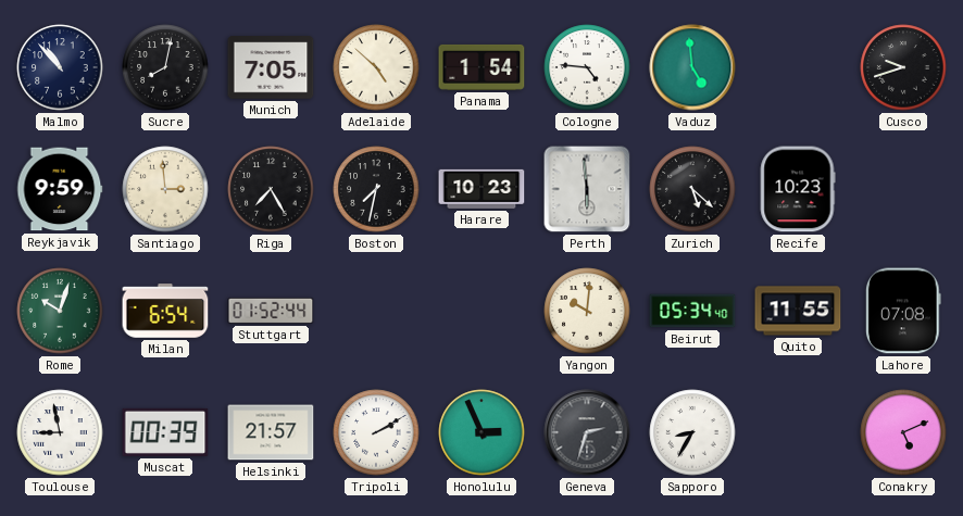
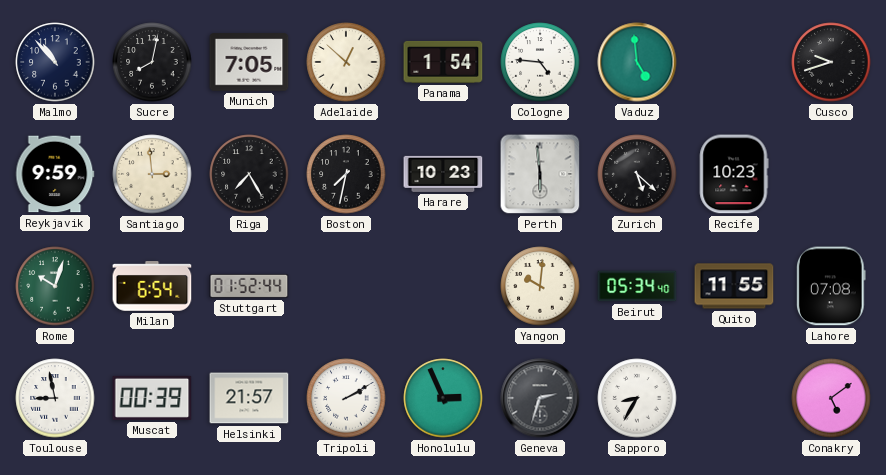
Adelaide: 4:52 -> 12:52 (346, 62)
Conakry: 5:11 -> 5:09 (831, 398)
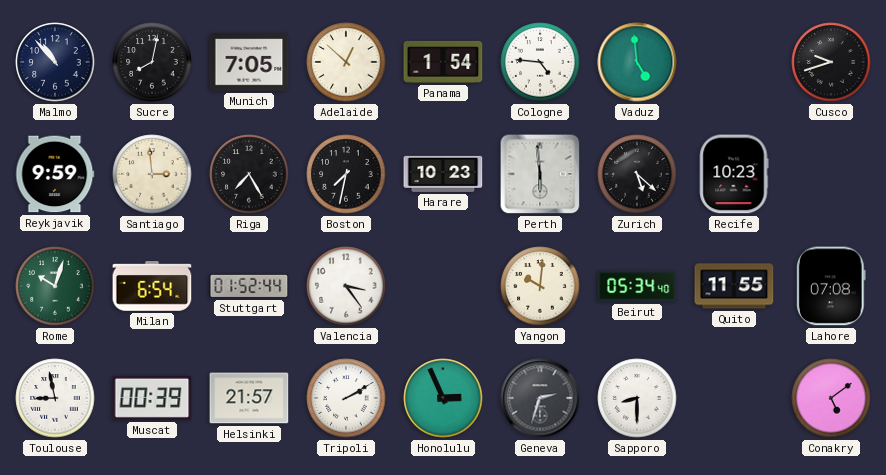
Valencia: none -> 3:24 (346, 286)
Sapporo: 8:35 -> 8:30 (637, 398)
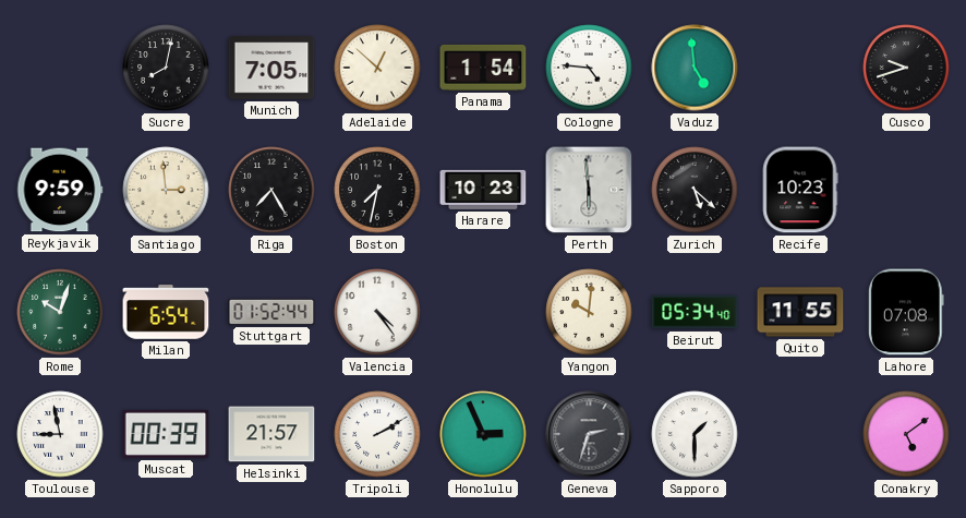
Malmo: 10:53 -> none (55, 62)
Valencia: 3:24 -> 4:24 (377, 312)
Sapporo: 8:30 -> 1:30 (695, 434)
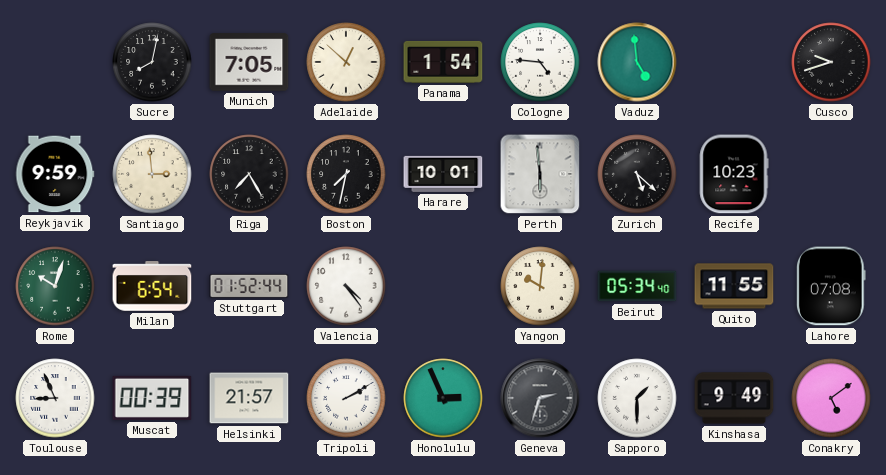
Harare: 10:23 -> 10:01 (443, 174)
Toulouse: 8:58 -> 8:56 (55, 398)
Kinshasa: none -> 9:49 (734, 398)
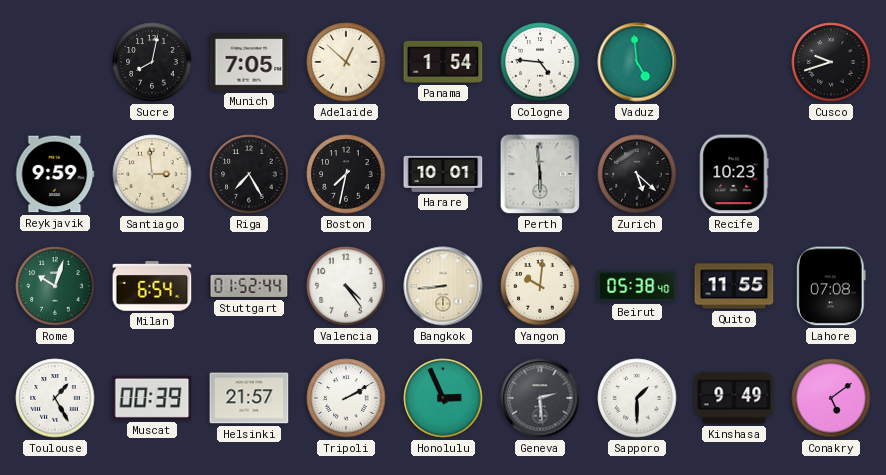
Bangkok: none -> 8:44 (443, 286)
Beirut: 05:34 -> 05:38 (637, 286)
Toulouse: 8:56 -> 1:25 (55, 398)
Geneva: 2:33 -> 2:29 (540, 398)
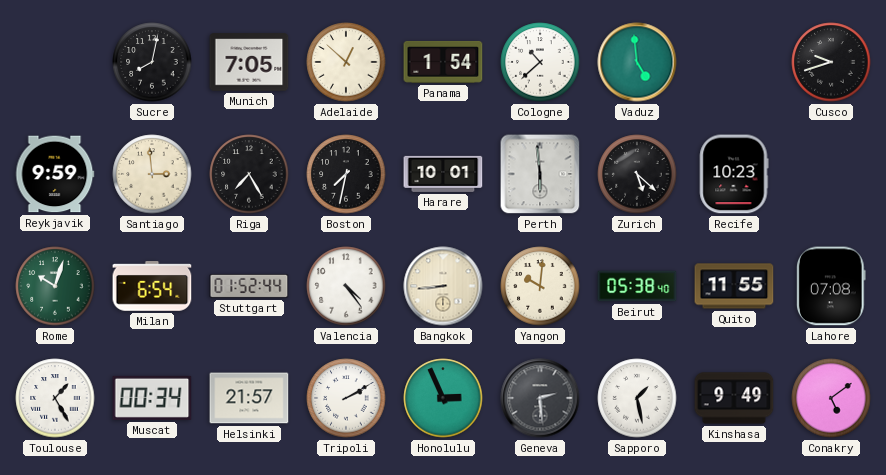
Cologne: 4:46 -> 10:38 (540, 62)
Muscat: 00:39 -> 00:34 (152, 398)
Sapporo: 1:30 -> 1:28 (637, 398)
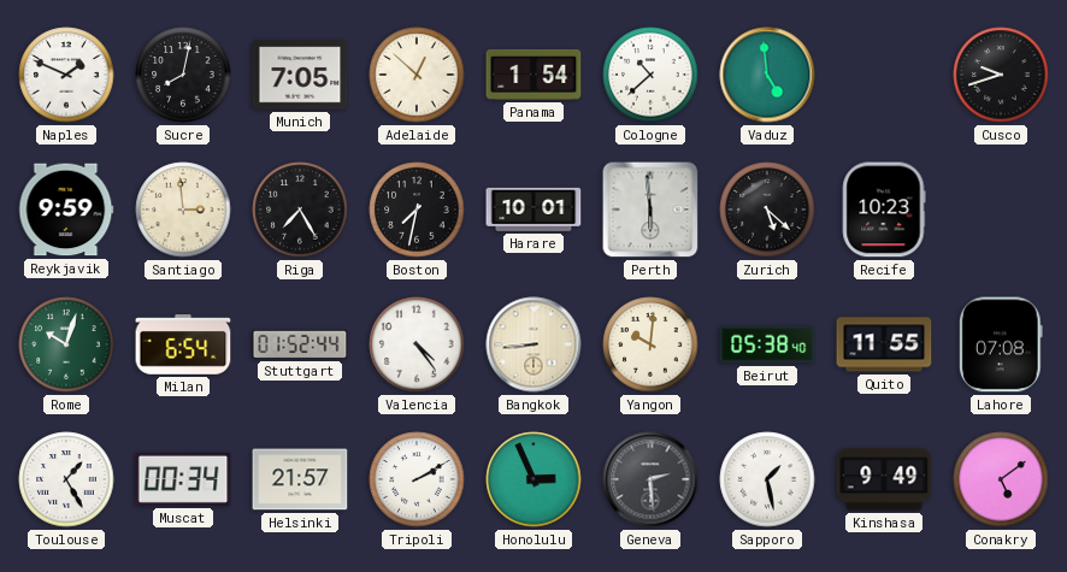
Naples: none -> 1:49 (66, 75)
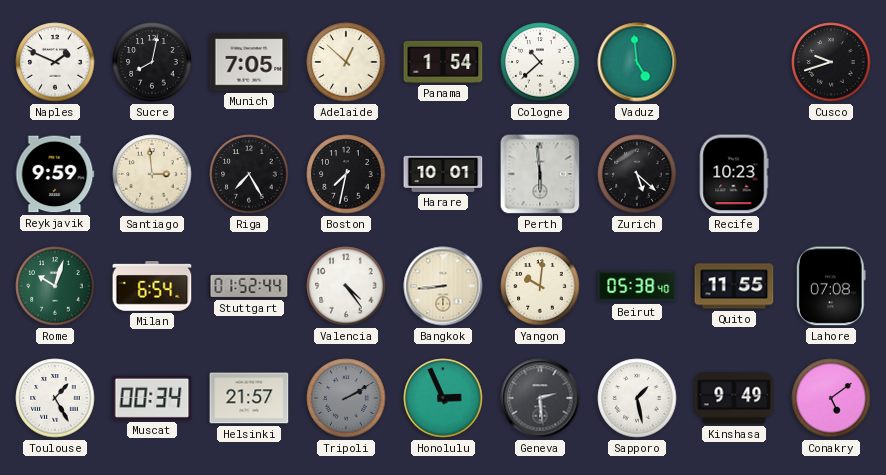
Tripoli dial: white -> grey (346, 398)
